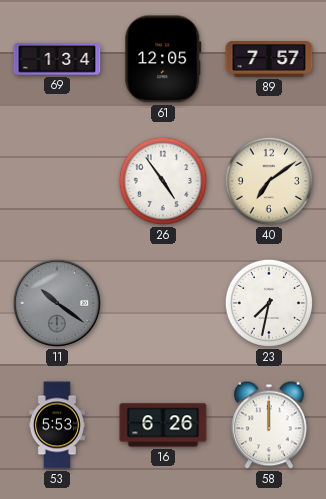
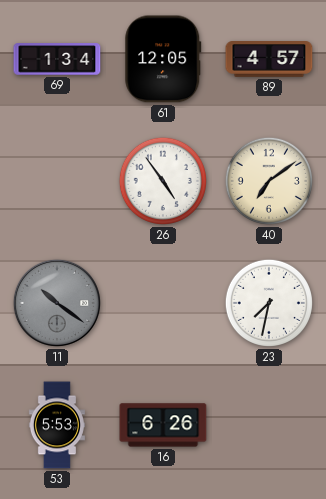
89: 7:57 -> 4:57 (269, 60)
58: 12:00 -> none (269, 425)
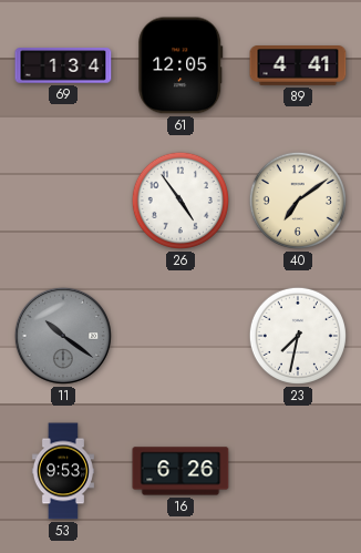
89: 4:57 -> 4:41 (298, 66)
53: 5:53 -> 9:53 (63, 471)
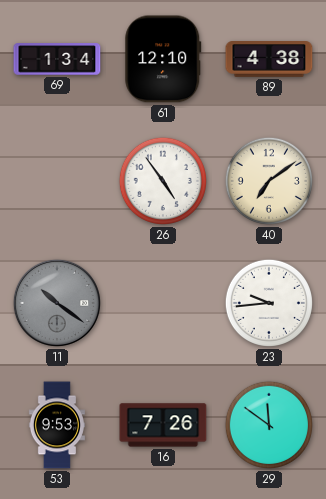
61: 12:05 -> 12:10 (163, 59)
89: 4:41 -> 4:38 (269, 60)
23: 7:32 -> 9:44 (269, 303)
16: 6:26 -> 7:26 (163, 425)
29: none -> 11:51 (269, 425)
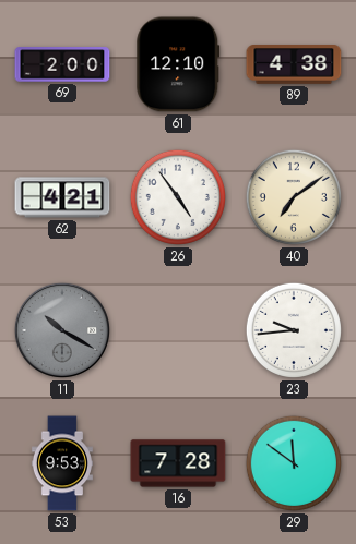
69: 1:34 -> 2:00 (62, 64)
62: none -> 4:21 (62, 197)
11: 10:21 -> 10:20 (62, 330)
16: 7:26 -> 7:28 (178, 463)
